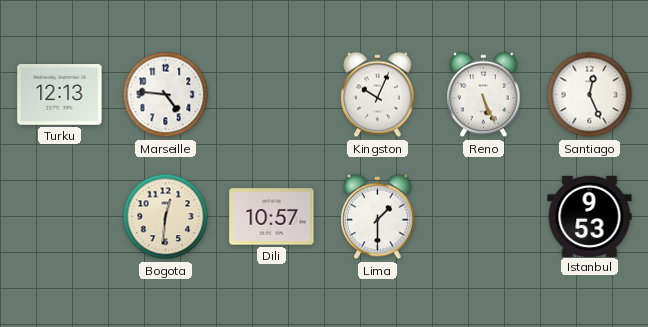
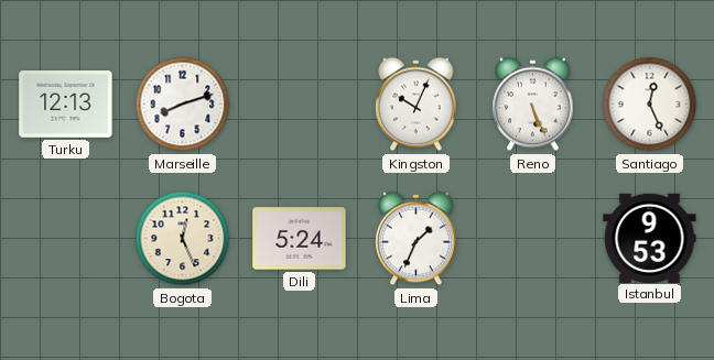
Marseille: 4:46 -> 8:12 (183, 105)
Bogota: 12:31 -> 12:26 (183, 239)
Dili: 10:57 -> 5:24 (300, 239)
Lima: 1:30 -> 1:34 (416, 239)
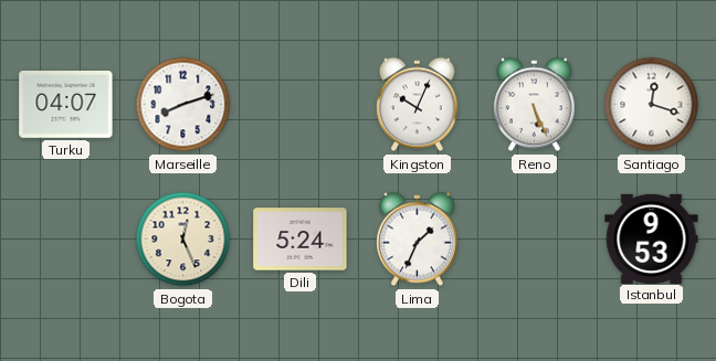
Turku: 12:13 -> 04:07 (66, 105)
Santiago: 12:26 -> 12:18 (652, 105)
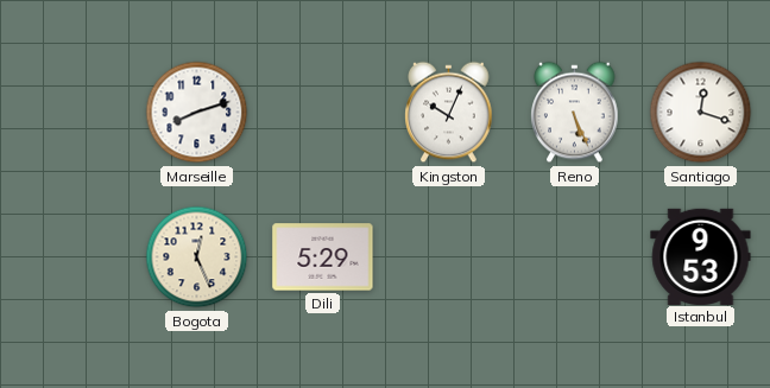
Turku: 04:07 -> none (66, 105)
Dili: 5:24 -> 5:29 (323, 257)
Lima: 1:34 -> none (418, 240)
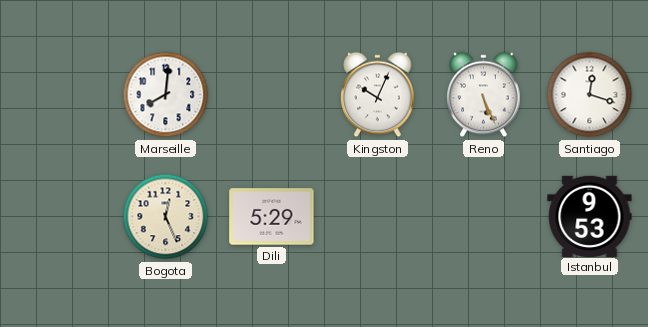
Marseille: 8:12 -> 8:01 (166, 95)
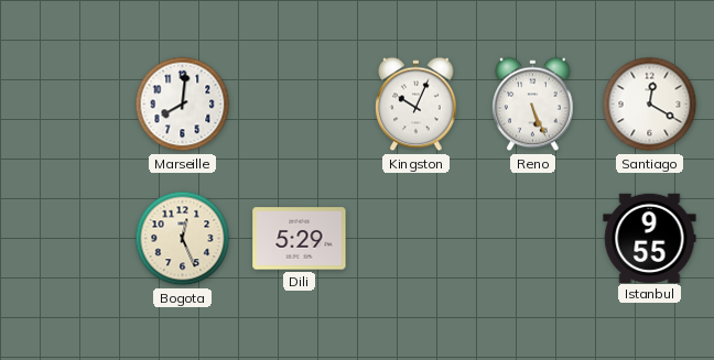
Santiago: 12:18 -> 12:20 (650, 105)
Istanbul: 9:53 -> 9:55 (650, 238)
